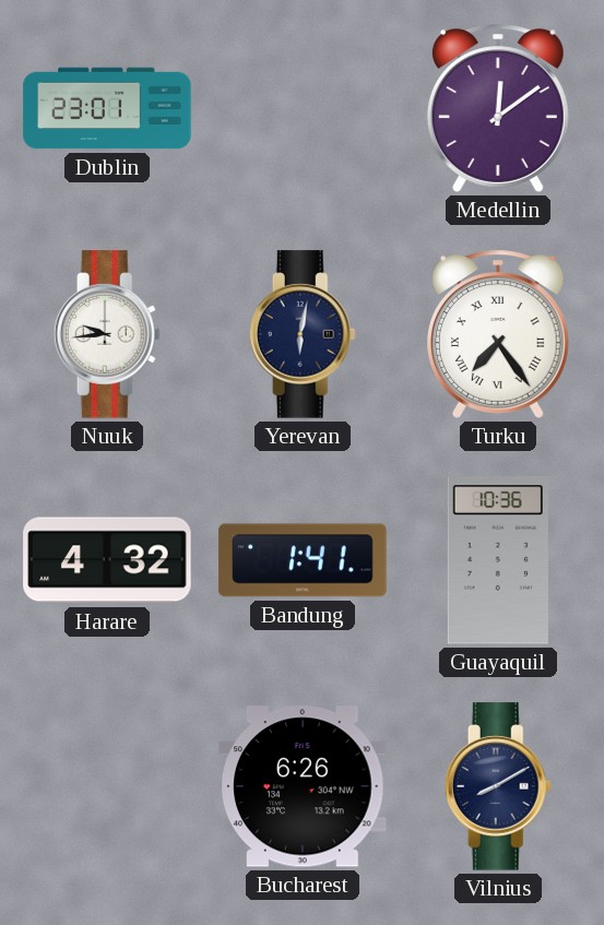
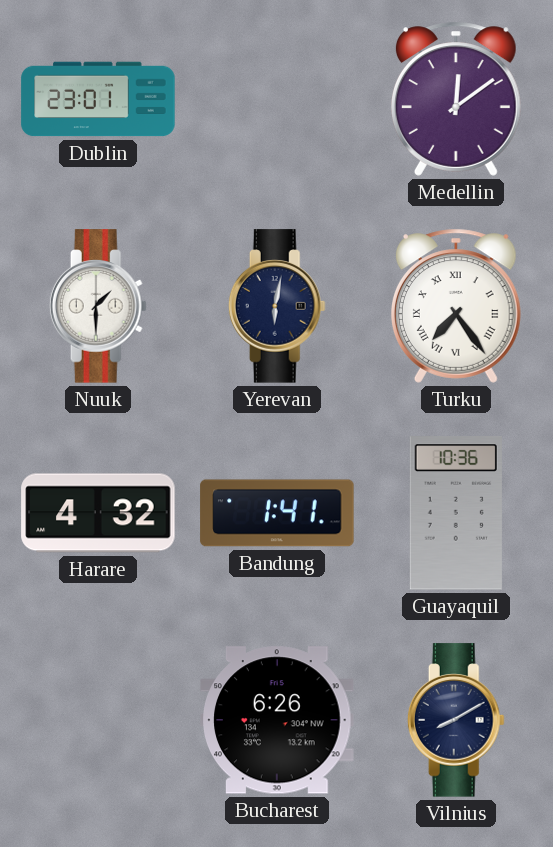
Nuuk: 9:44 -> 1:30 (98, 306)
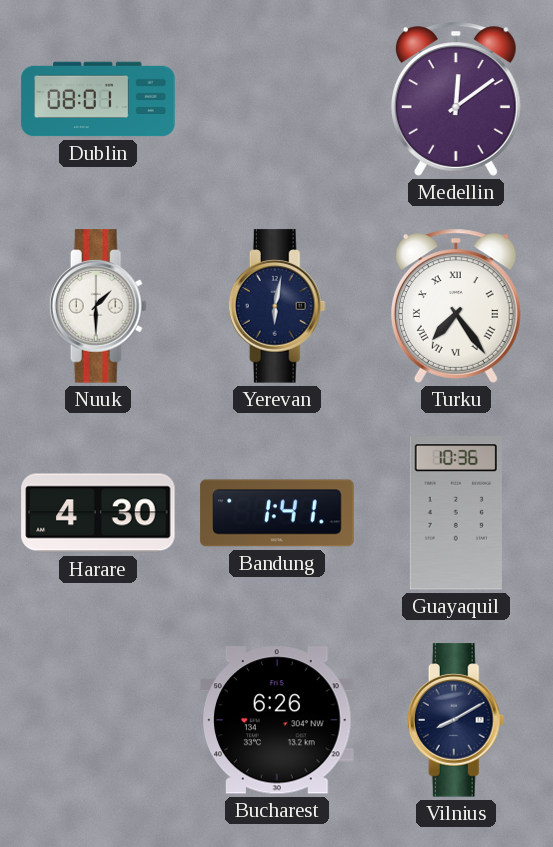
Dublin: 23:01 -> 08:01 (98, 99)
Harare: 4:32 -> 4:30 (98, 513)
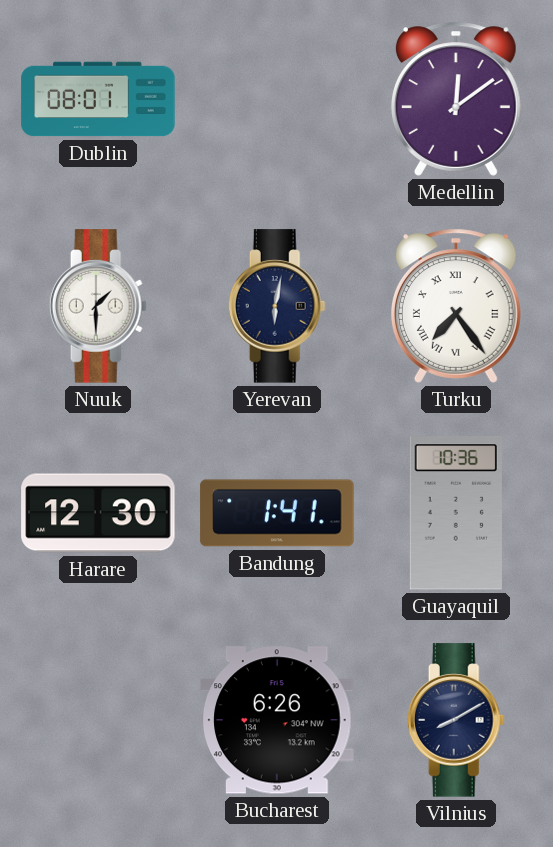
Harare: 4:30 -> 12:30 (98, 513)
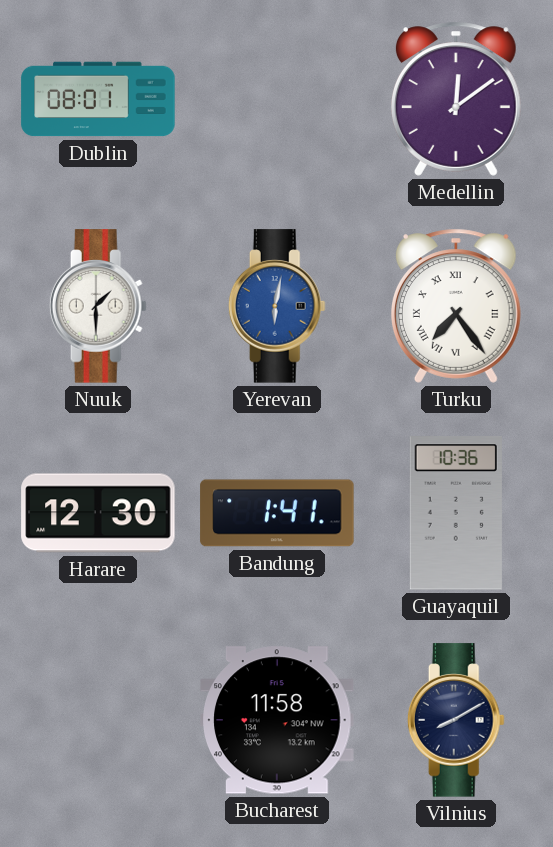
Yerevan dial: navy -> blue (277, 306)
Bucharest: 6:26 -> 11:58 (277, 720)
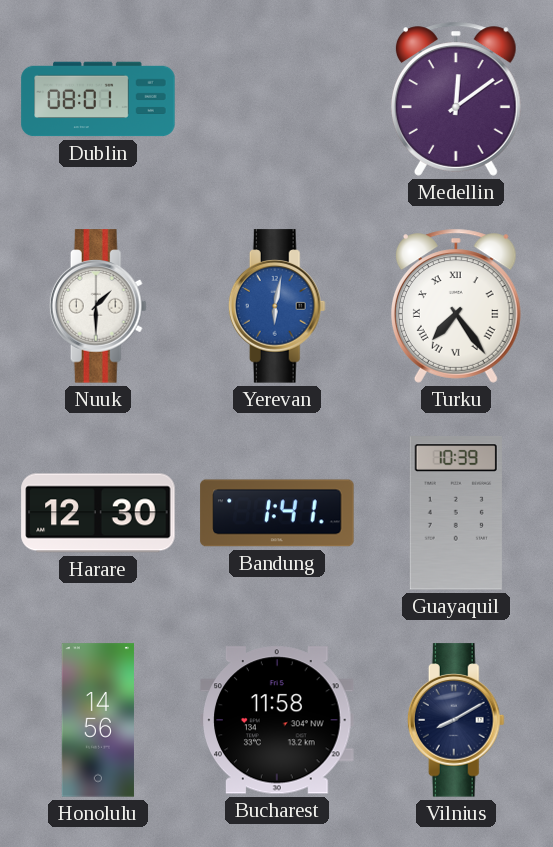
Guayaquil: 10:36 -> 10:39 (456, 513)
Honolulu: none -> 14:56 (98, 720)
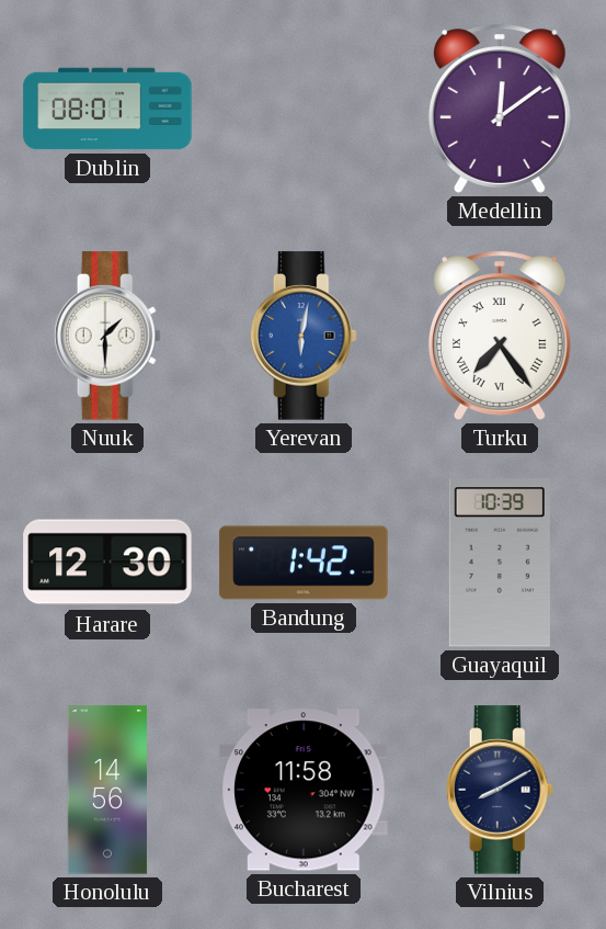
Bandung: 1:41 -> 1:42 (304, 563)
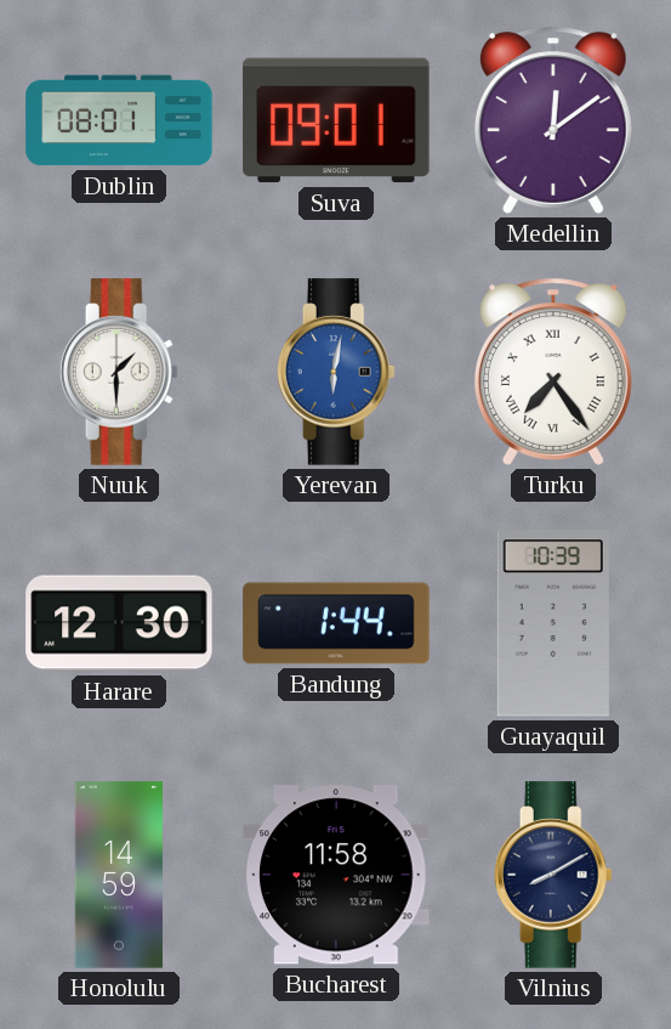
Suva: none -> 09:01 (336, 120)
Bandung: 1:42 -> 1:44 (336, 623)
Honolulu: 14:56 -> 14:59 (119, 875)
